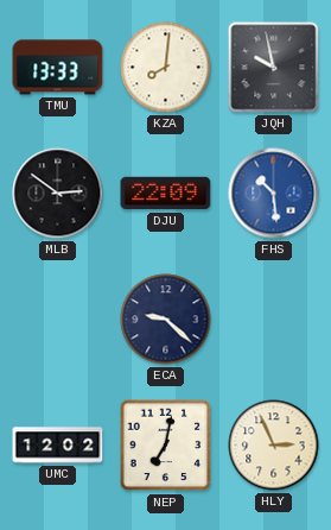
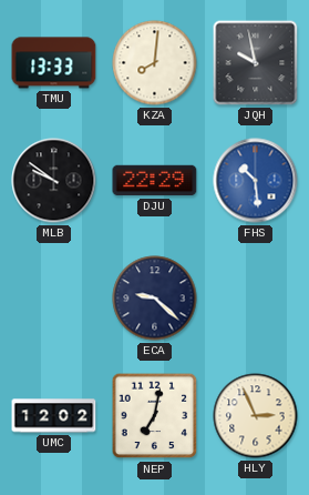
MLB: 2:51 -> 9:51 (54, 181)
DJU: 22:09 -> 22:29 (155, 181)
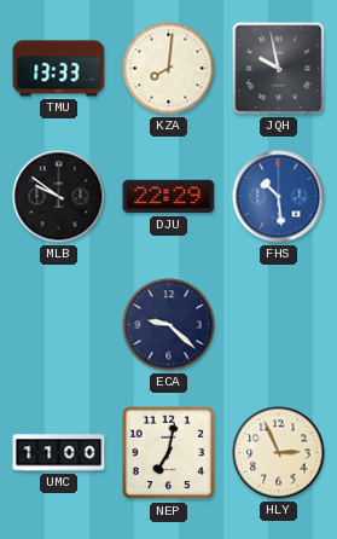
UMC: 12:02 -> 11:00 (59, 453)
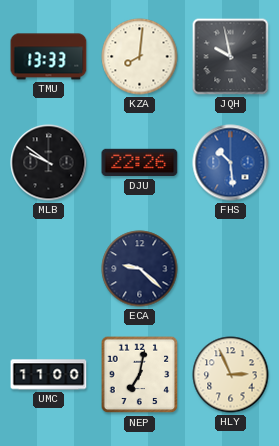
DJU: 22:29 -> 22:26 (140, 163)
